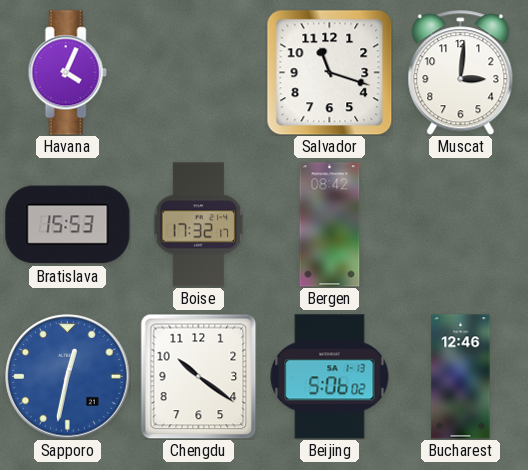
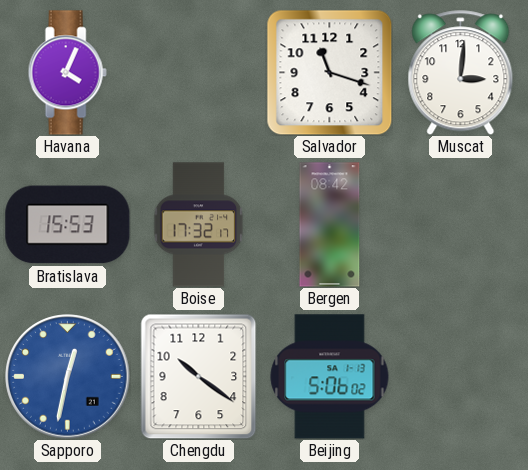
Bucharest: 12:46 -> none (461, 377)
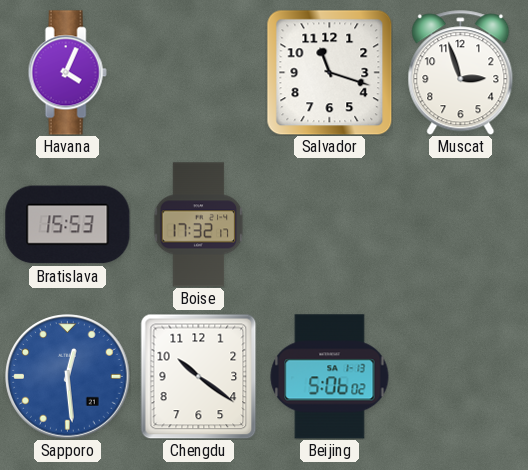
Muscat: 3:01 -> 2:57 (461, 73)
Bergen: 08:42 -> none (330, 225)
Sapporo: 12:32 -> 12:29 (68, 377)
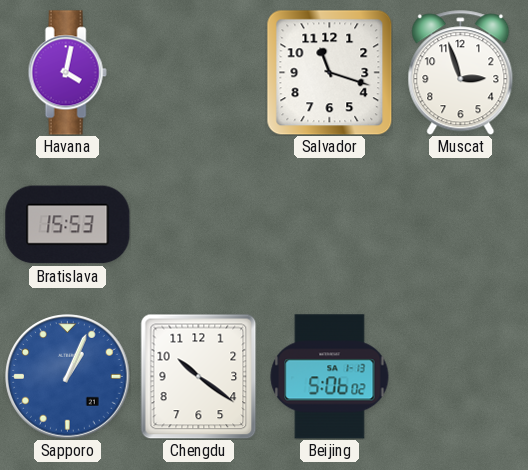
Havana: 4:04 -> 4:02 (67, 73)
Boise: 17:32 -> none (199, 225)
Sapporo: 12:29 -> 1:04 (68, 377)
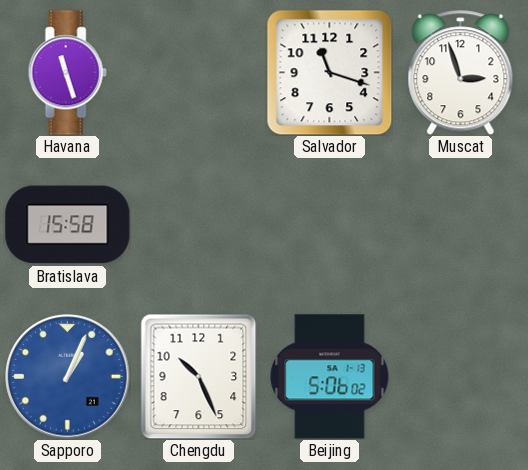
Havana: 4:02 -> 11:27 (67, 73)
Bratislava: 15:53 -> 15:58 (68, 225)
Chengdu: 10:21 -> 10:26 (199, 376)
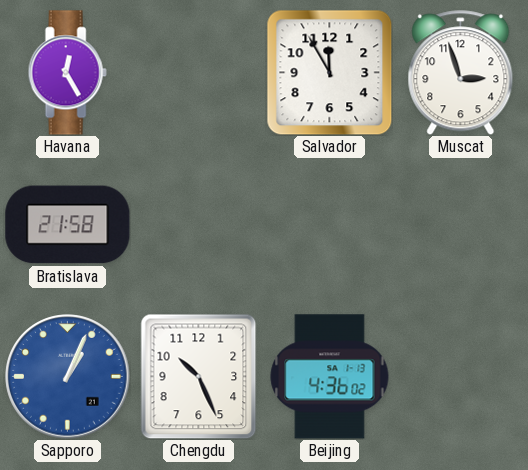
Havana: 11:27 -> 12:25 (67, 73)
Salvador: 11:18 -> 11:55 (329, 72)
Bratislava: 15:58 -> 21:58 (68, 225)
Beijing: 5:06 -> 4:36 (330, 377)
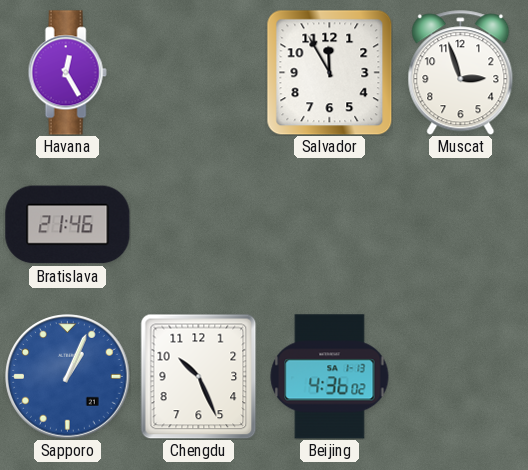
Bratislava: 21:58 -> 21:46 (68, 225)
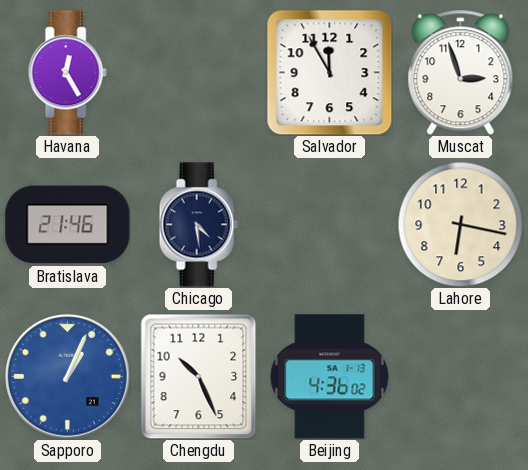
Chicago: none -> 4:29 (198, 225)
Lahore: none -> 6:17 (460, 224)
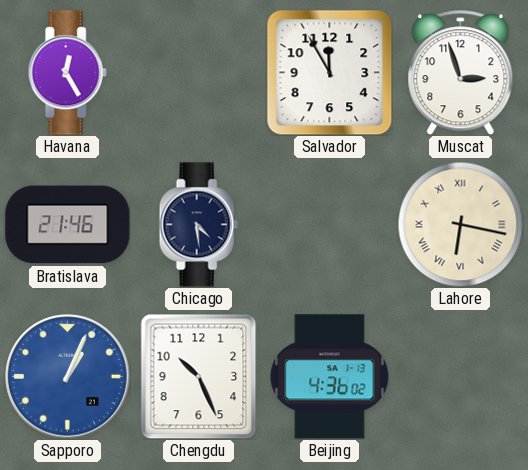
Lahore numerals: Arabic -> Roman (460, 224)
